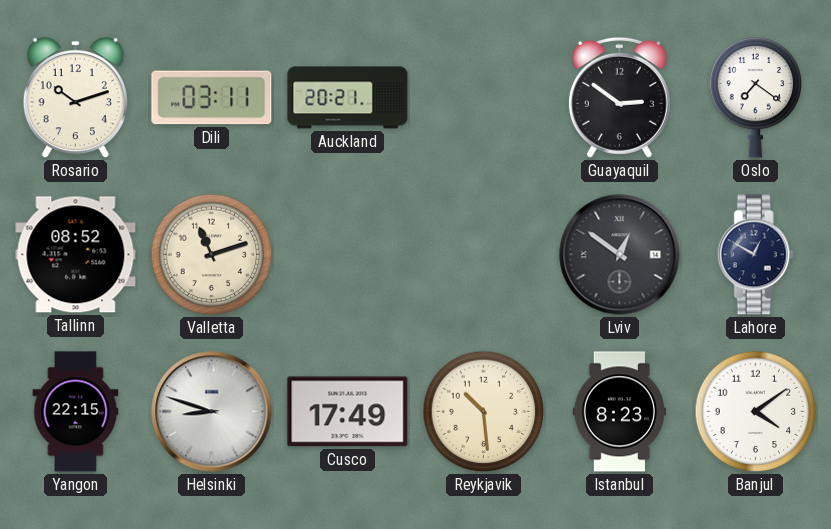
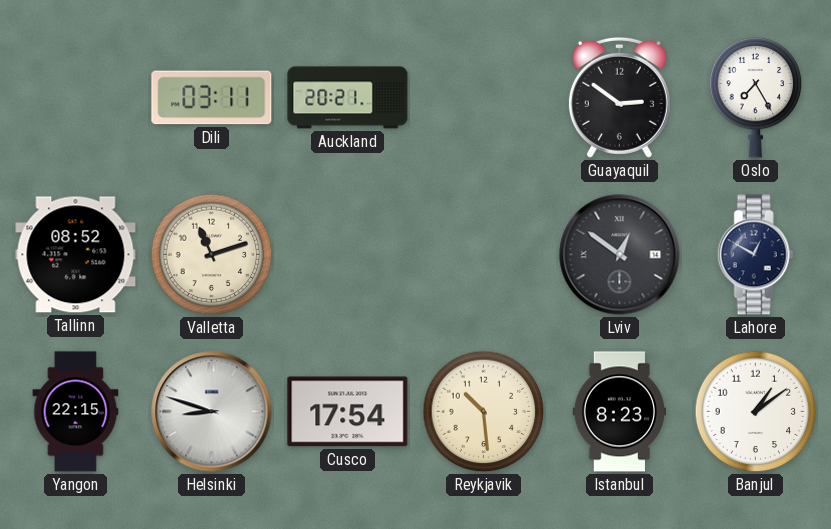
Rosario: 10:12 -> none (75, 98)
Oslo: 7:21 -> 7:25 (756, 97)
Cusco: 17:49 -> 17:54 (348, 412)
Banjul: 4:09 -> 1:09 (756, 412)
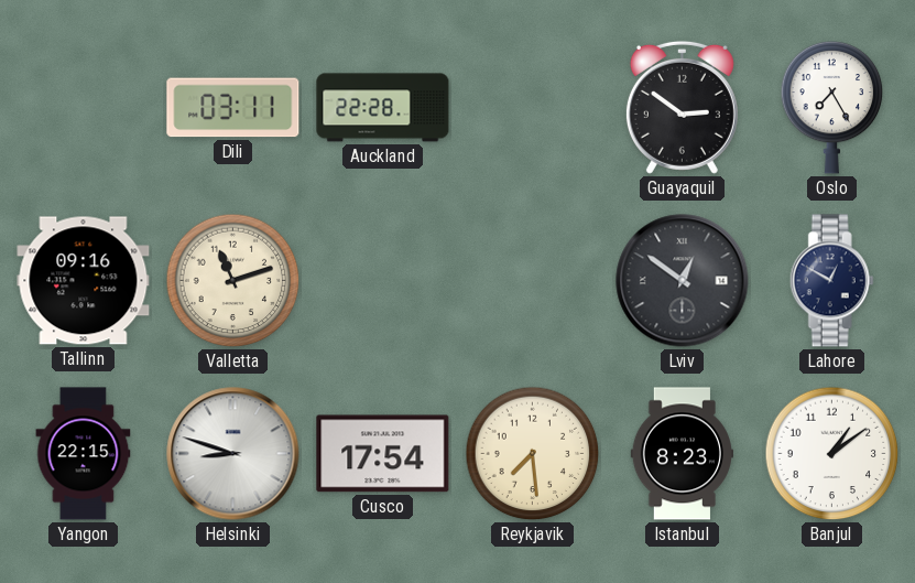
Auckland: 20:21 -> 22:28 (383, 108)
Tallinn: 08:52 -> 09:16 (84, 281)
Reykjavik: 10:29 -> 7:29 (533, 454)
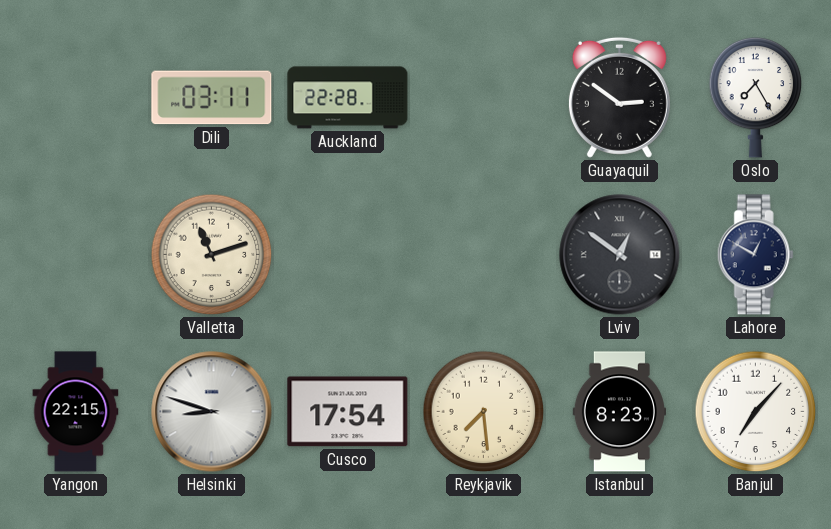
Tallinn: 09:16 -> none (84, 281)
Banjul: 1:09 -> 7:07 (756, 412)
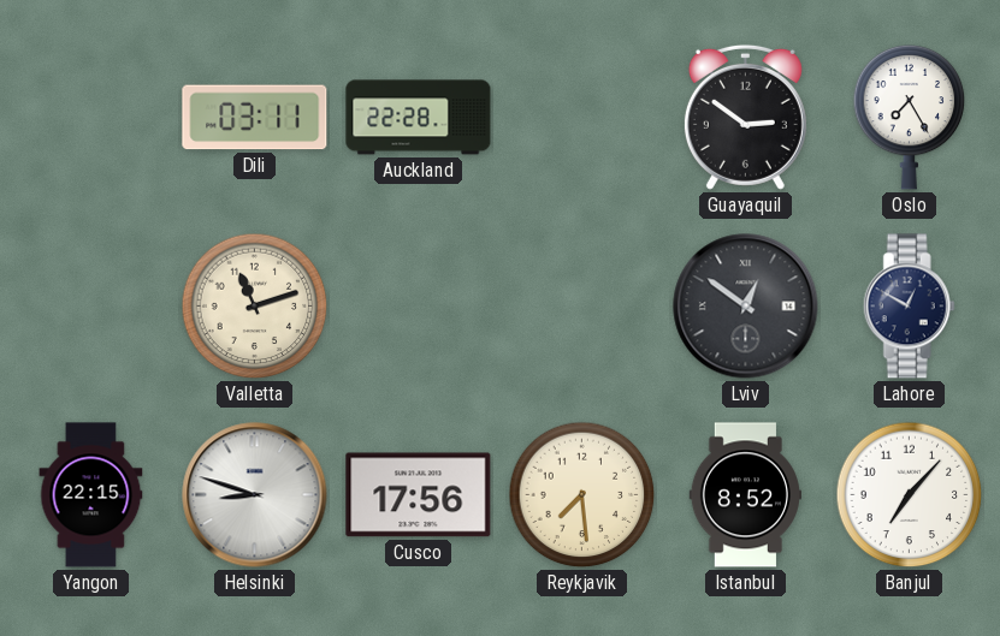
Cusco: 17:54 -> 17:56 (419, 495)
Istanbul: 8:23 -> 8:52 (745, 495)
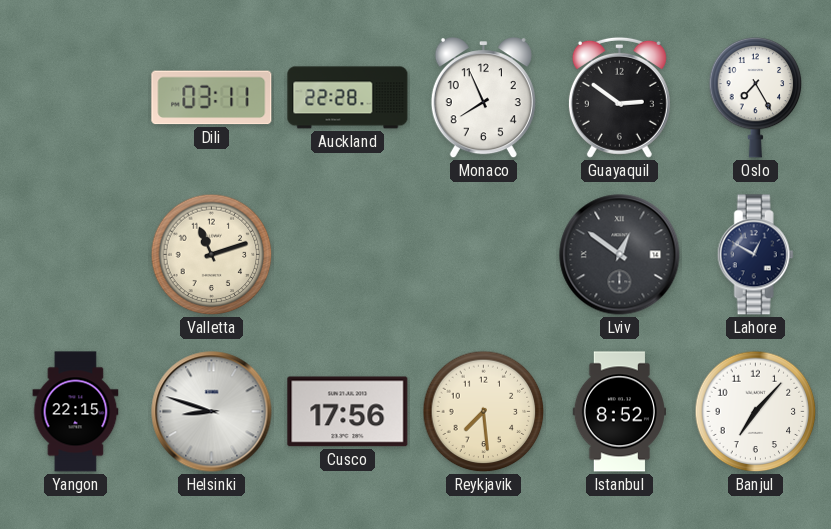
Monaco: none -> 7:56 (483, 98)
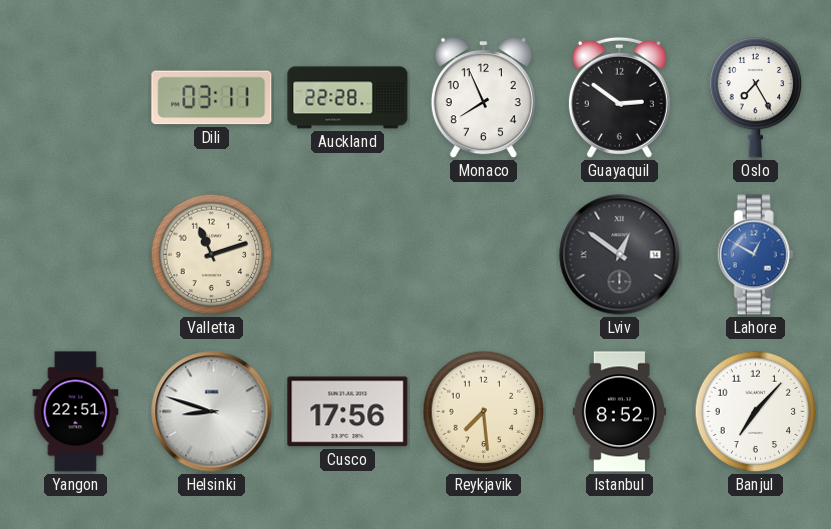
Lahore dial: navy -> blue (755, 255)
Yangon: 22:15 -> 22:51 (76, 412)
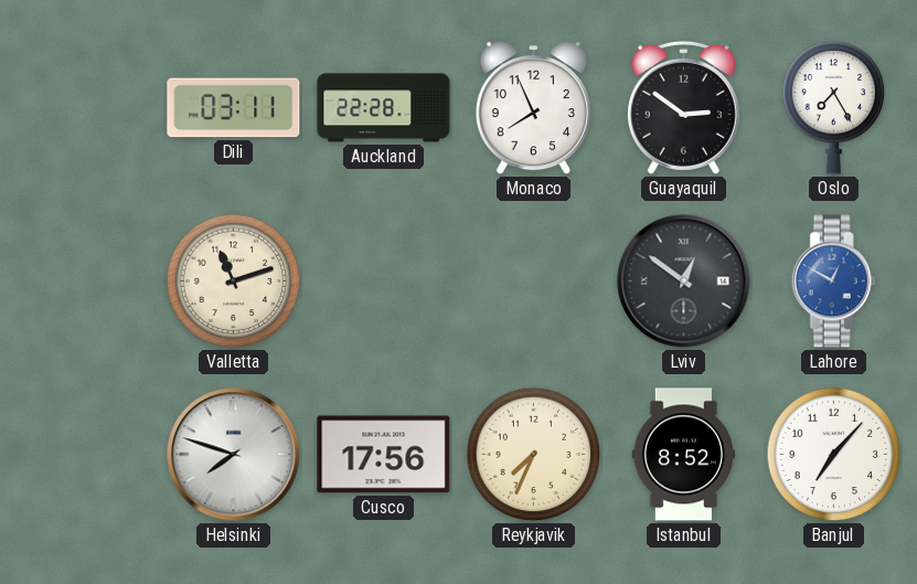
Yangon: 22:51 -> none (76, 412)
Helsinki: 8:48 -> 7:48 (234, 455)
Reykjavik: 7:29 -> 7:34 (534, 455)
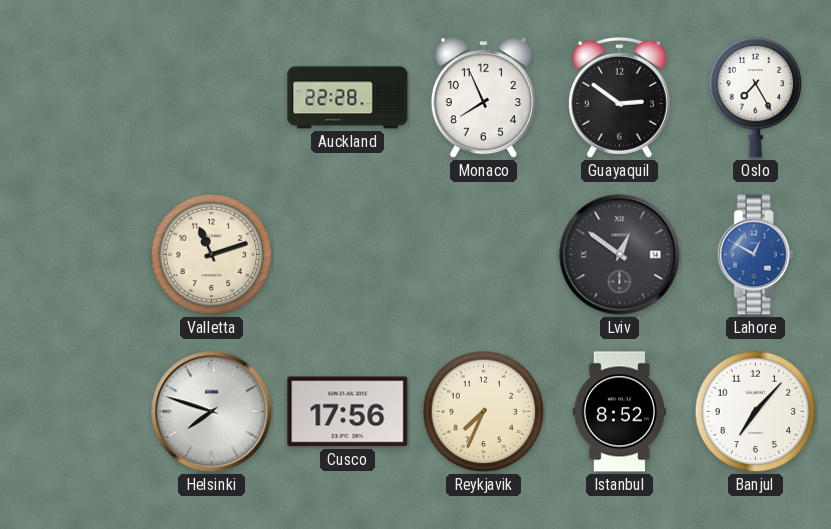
Dili: 03:11 -> none (234, 108)
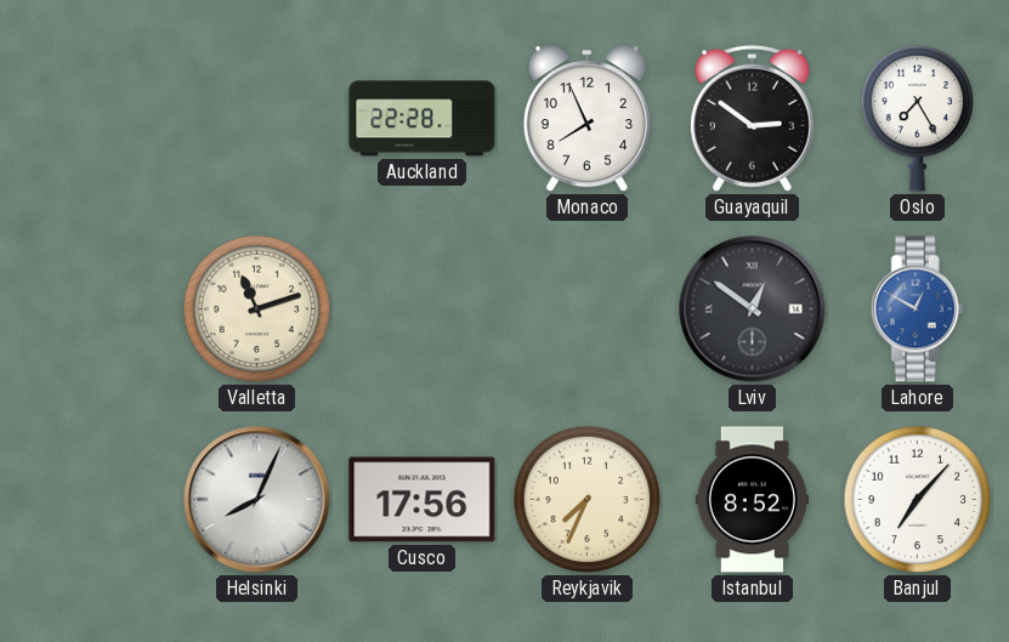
Helsinki: 7:48 -> 8:04 (257, 500)
